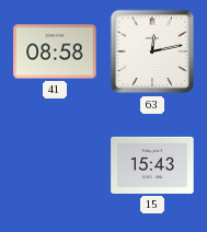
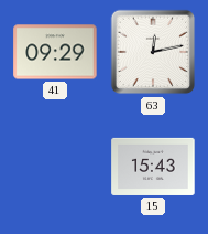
41: 08:58 -> 09:29 (55, 52)
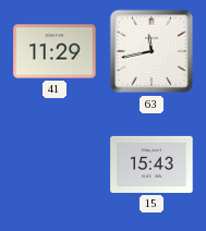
41: 09:29 -> 11:29 (54, 51)
63: 12:13 -> 11:43 (152, 51)
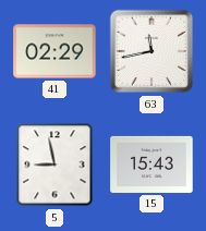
41: 11:29 -> 02:29 (54, 51)
5: none -> 8:58 (54, 165)
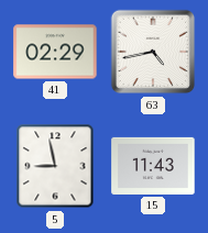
63: 11:43 -> 4:43 (153, 52)
15: 15:43 -> 11:43 (153, 166)
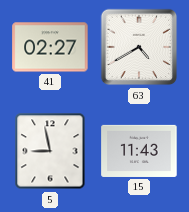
41: 02:29 -> 02:27 (50, 47)
63: 4:43 -> 4:40 (139, 47)
